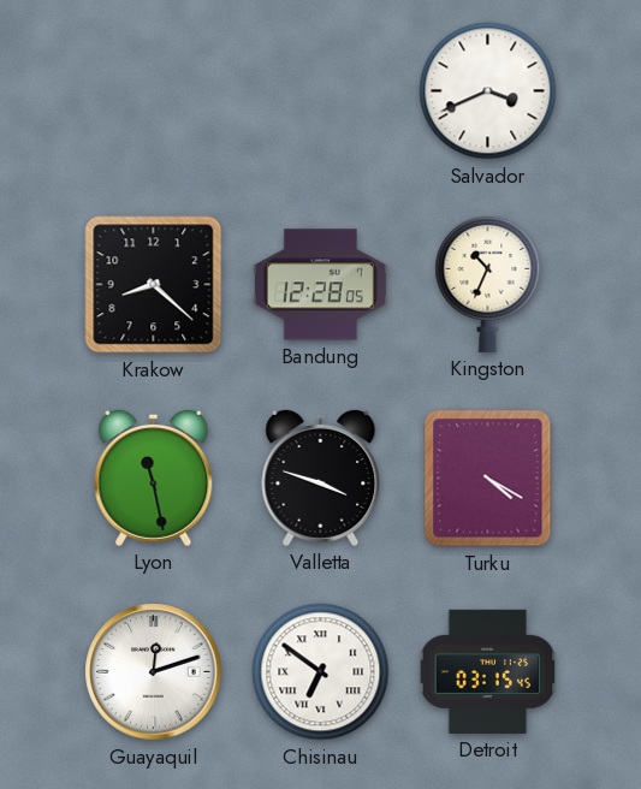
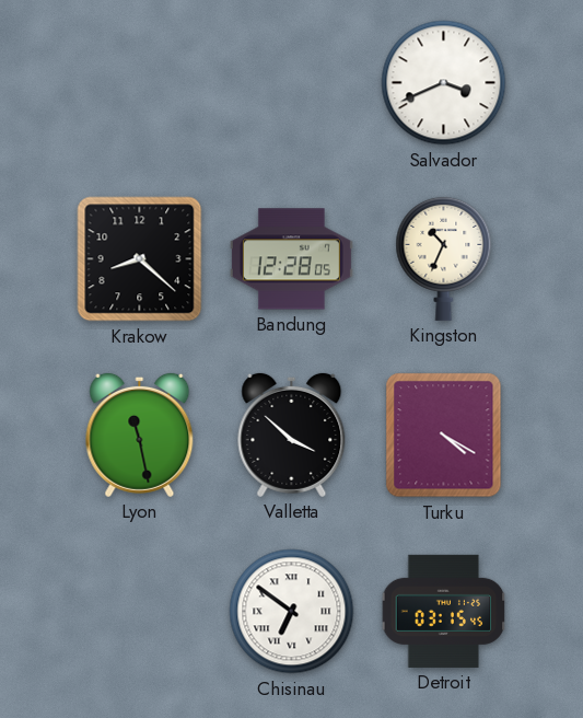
Valletta: 3:48 -> 3:52 (292, 435)
Guayaquil: 12:12 -> none (154, 672)
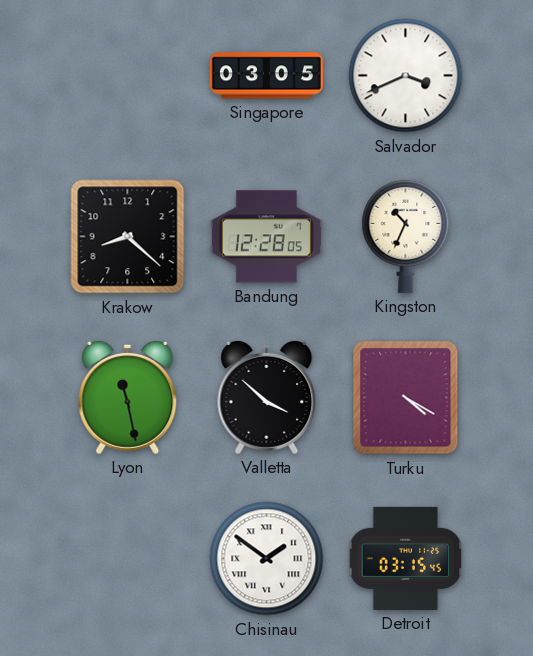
Singapore: none -> 03:05 (266, 76)
Chisinau: 6:51 -> 1:51 (267, 559)
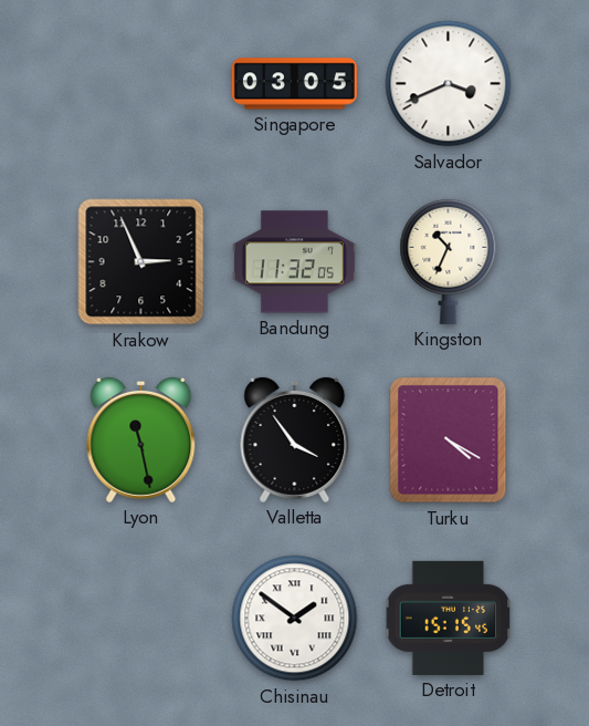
Krakow: 8:22 -> 2:56 (141, 262)
Bandung: 12:28 -> 11:32 (294, 262)
Valletta: 3:52 -> 3:54 (295, 439)
Detroit: 03:15 -> 15:15 (449, 618)
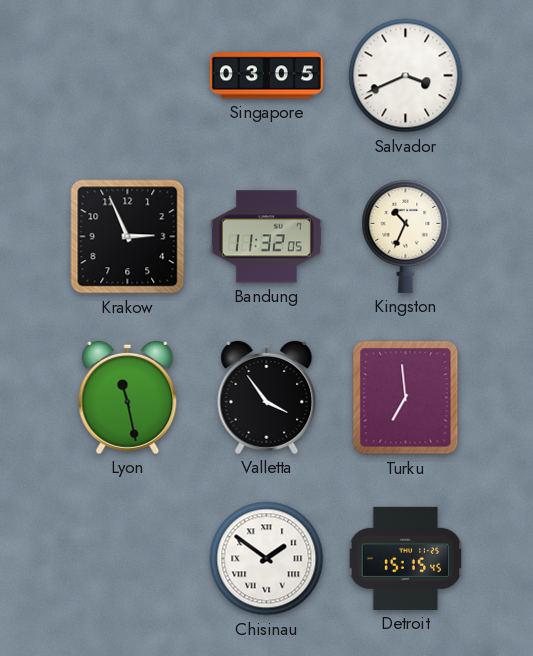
Turku: 4:20 -> 6:59 (406, 398)
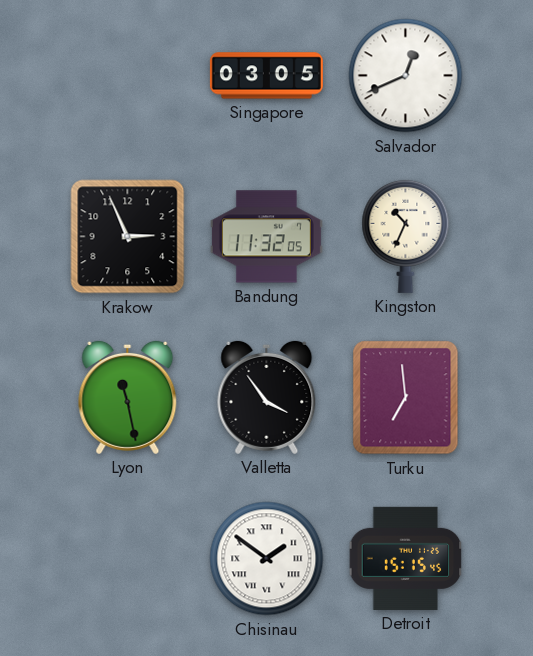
Salvador: 3:41 -> 12:41 (406, 76)
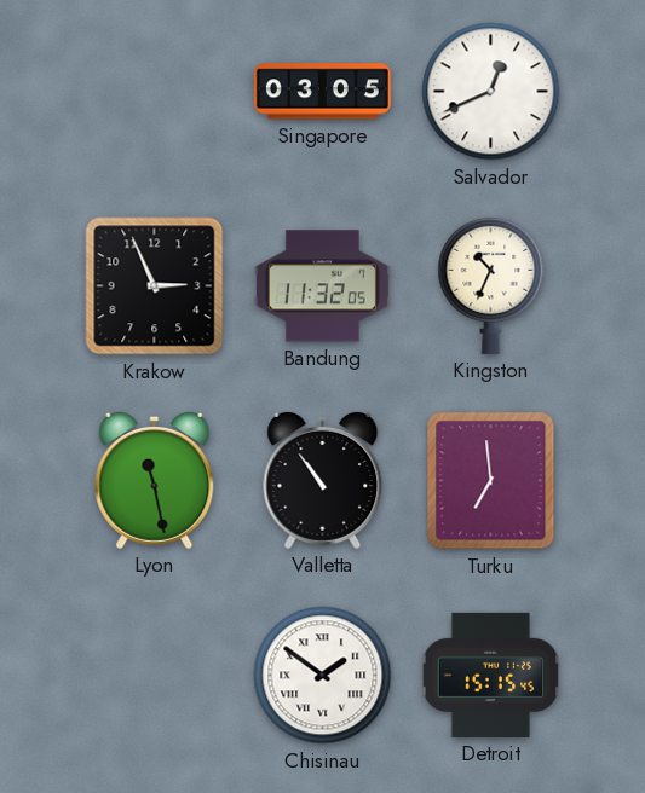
Valletta: 3:54 -> 10:54 (323, 480)
